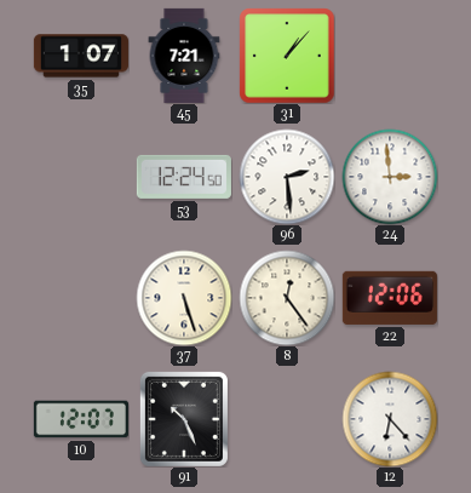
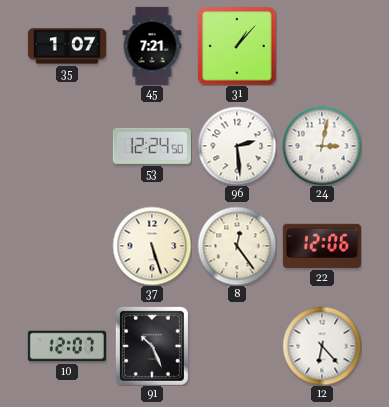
24: 2:59 -> 3:02 (322, 146)
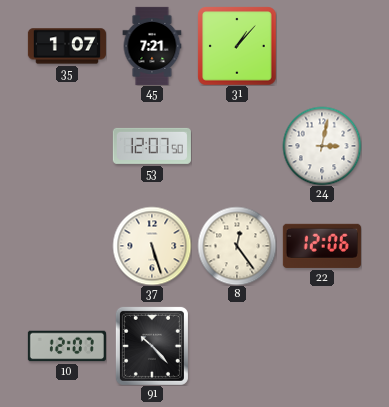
53: 12:24 -> 12:07 (152, 146)
96: 2:29 -> none (237, 146)
91: 10:26 -> 10:23 (152, 346)
12: 6:23 -> none (322, 346)
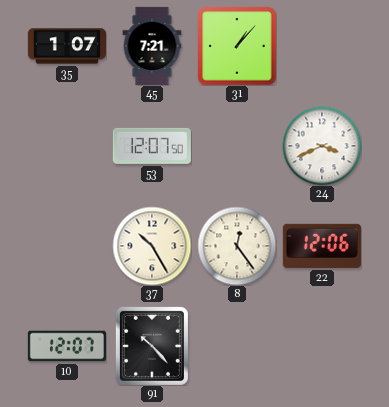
24: 3:02 -> 3:41 (322, 146)
37: 5:27 -> 10:25 (152, 246)
